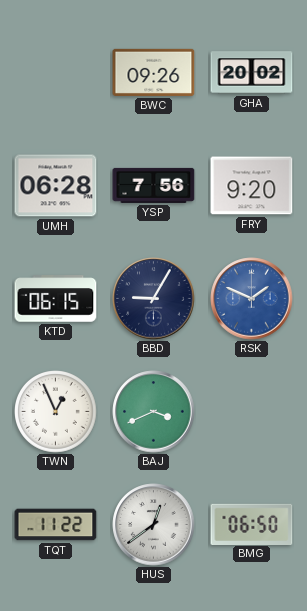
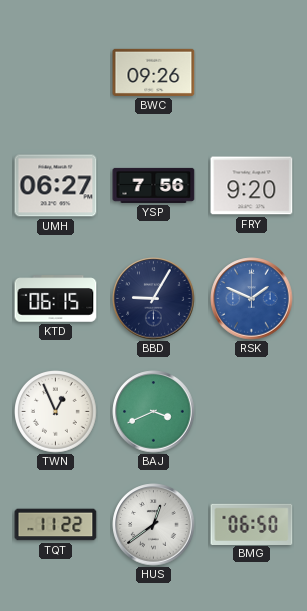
GHA: 20:02 -> none (252, 73)
UMH: 06:28 -> 06:27 (56, 186)
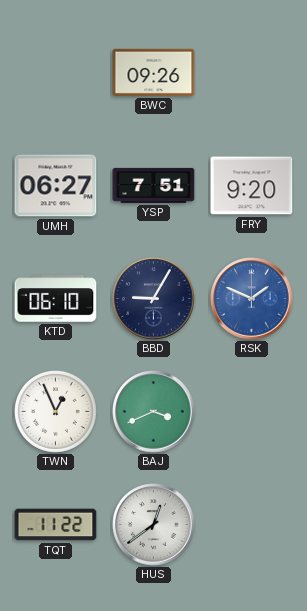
YSP: 7:56 -> 7:51 (154, 185)
KTD: 06:15 -> 06:10 (56, 299)
BMG: 06:50 -> none (252, 524)
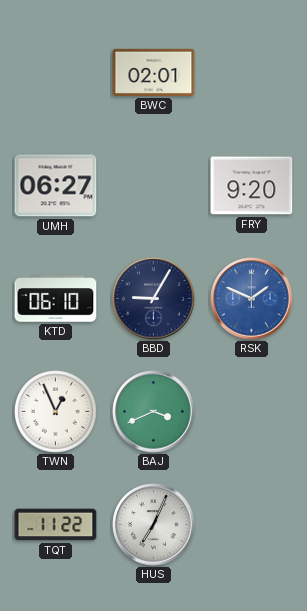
BWC: 09:26 -> 02:01 (154, 72)
YSP: 7:51 -> none (154, 185)
HUS: 12:39 -> 7:04 (154, 525)
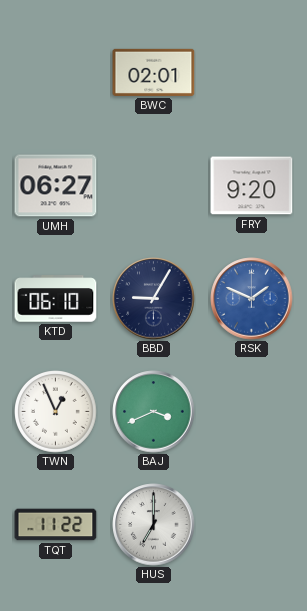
HUS: 7:04 -> 7:00 (154, 525)
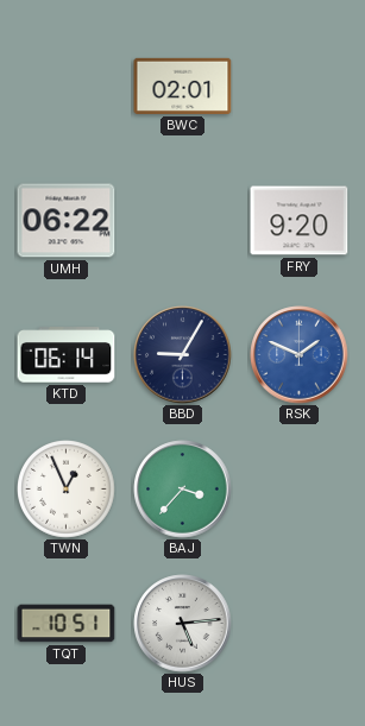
UMH: 06:27 -> 06:22 (67, 221)
KTD: 06:10 -> 06:14 (67, 355)
BAJ: 3:41 -> 3:37 (183, 490)
TQT: 11:22 -> 10:51 (67, 624)
HUS: 7:00 -> 5:14 (183, 624)
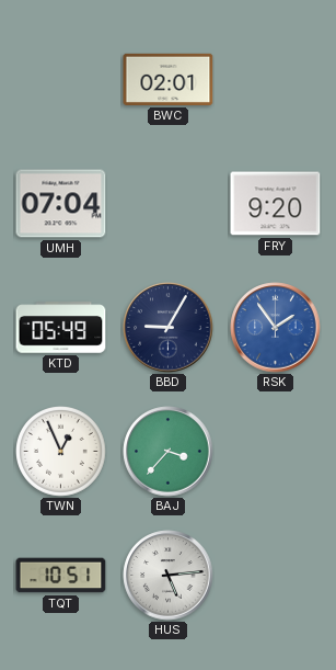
UMH: 06:22 -> 07:04 (61, 204)
KTD: 06:14 -> 05:49 (61, 328)
RSK: 1:49 -> 1:54 (276, 328)
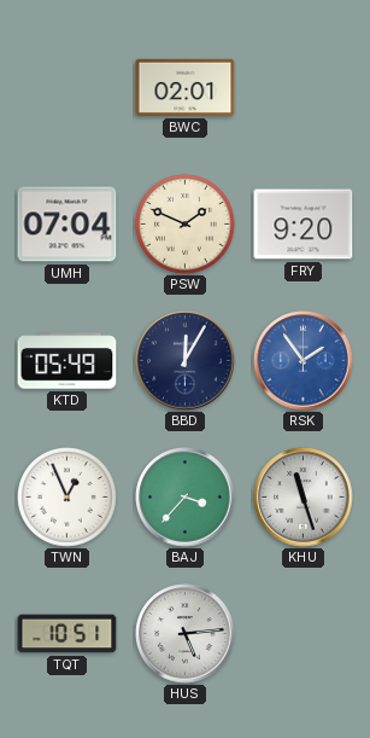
PSW: none -> 1:49 (186, 225)
BBD: 9:05 -> 12:05 (186, 361)
KHU: none -> 11:27 (304, 498)
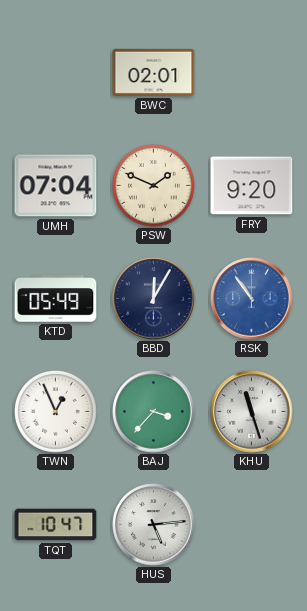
RSK: 1:54 -> 10:54 (252, 299)
TQT: 10:51 -> 10:47 (56, 525)
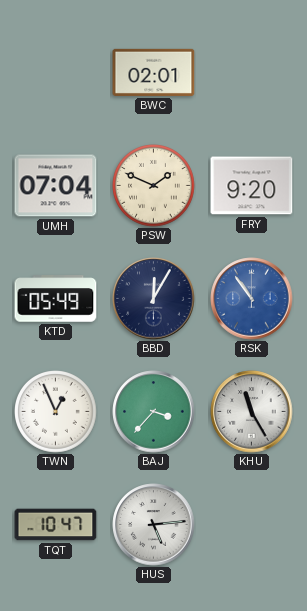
KHU: 11:27 -> 11:25 (252, 412)
